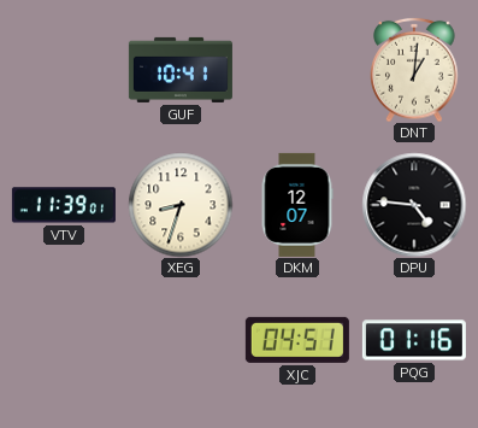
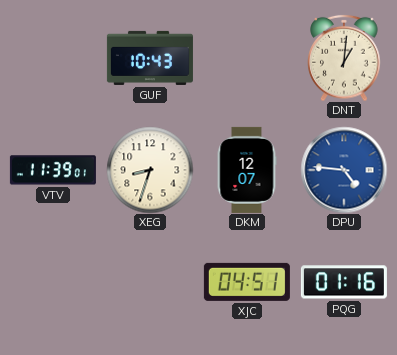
GUF: 10:41 -> 10:43 (150, 58)
DPU dial: black -> blue (344, 170)
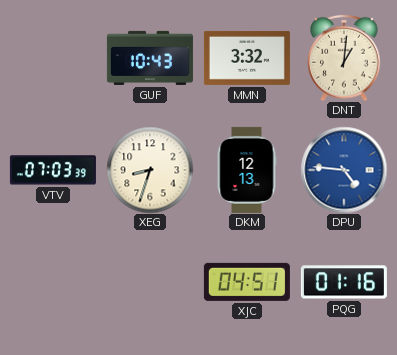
MMN: none -> 3:32 (247, 58)
VTV: 11:39 -> 07:03 (53, 170)
DKM: 12:07 -> 12:13 (247, 170)
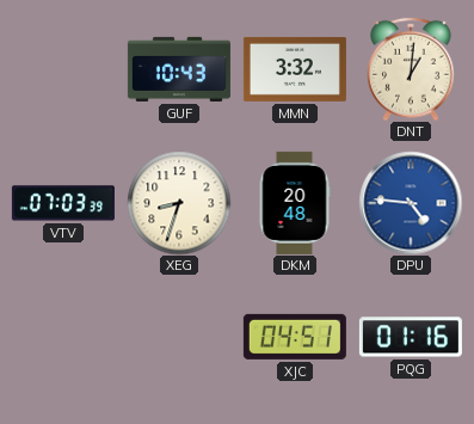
DKM: 12:13 -> 20:48 (295, 203)
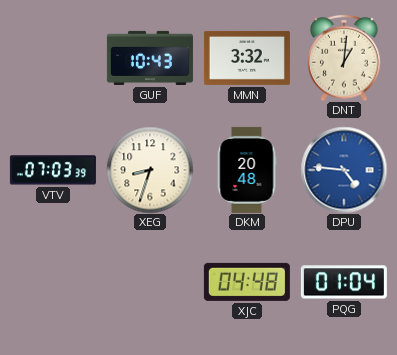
XJC: 04:51 -> 04:48 (247, 282)
PQG: 01:16 -> 01:04 (344, 282)
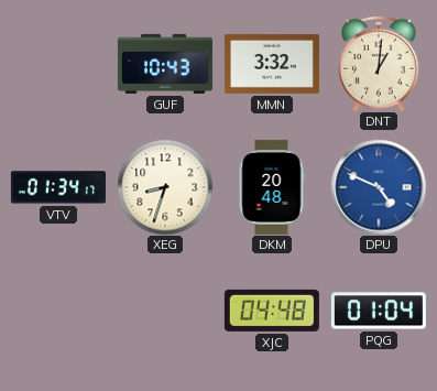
VTV: 07:03 -> 01:34 (58, 187)
DPU: 4:46 -> 4:49 (379, 187)
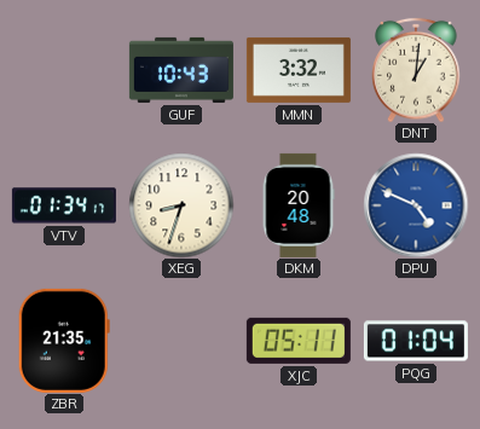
ZBR: none -> 21:35 (64, 341)
XJC: 04:48 -> 05:11 (299, 341)
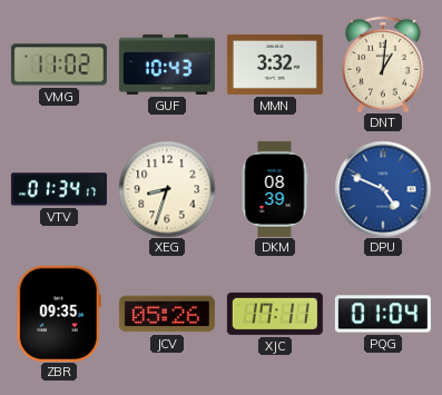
VMG: none -> 11:02 (59, 65)
DKM: 20:48 -> 08:39 (275, 189)
ZBR: 21:35 -> 09:35 (59, 314)
JCV: none -> 05:26 (167, 314)
XJC: 05:11 -> 17:11 (275, 314)
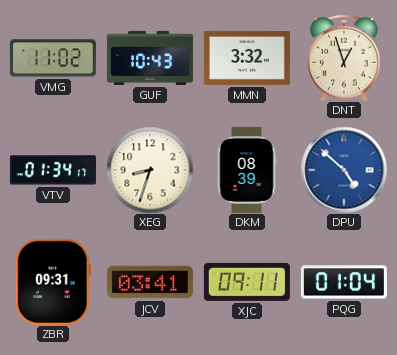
DNT: 1:01 -> 12:57 (344, 58)
DPU: 4:49 -> 4:52 (344, 170)
ZBR: 09:35 -> 09:31 (53, 282)
JCV: 05:26 -> 03:41 (150, 282)
XJC: 17:11 -> 09:11 (247, 282)
